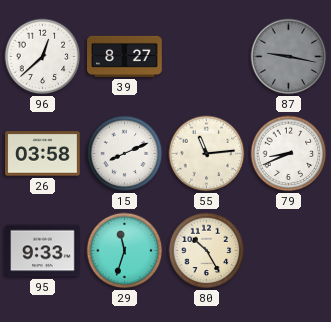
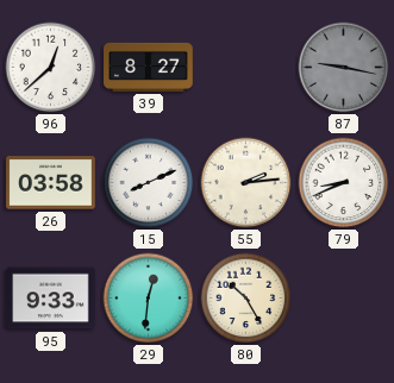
55: 11:14 -> 2:14 (246, 183)
29: 11:33 -> 12:31 (149, 299)
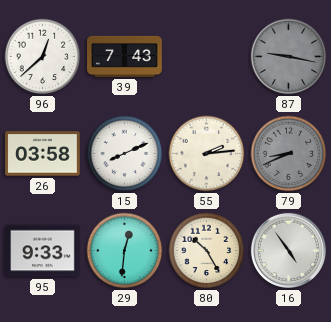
39: 8:27 -> 7:43 (125, 56)
79 dial: white -> grey (289, 154)
16: none -> 4:54 (288, 250)
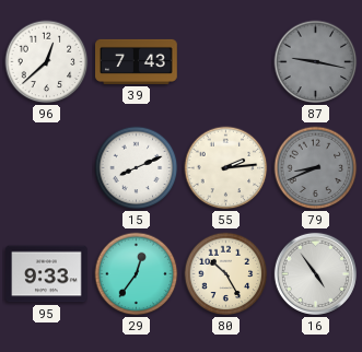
26: 03:58 -> none (43, 154)
29: 12:31 -> 12:36 (137, 274)
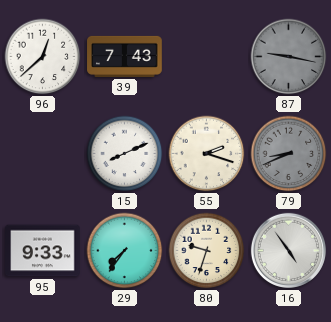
55: 2:14 -> 2:18 (207, 154)
29: 12:36 -> 7:36 (125, 251)
80: 10:25 -> 9:33 (207, 251)
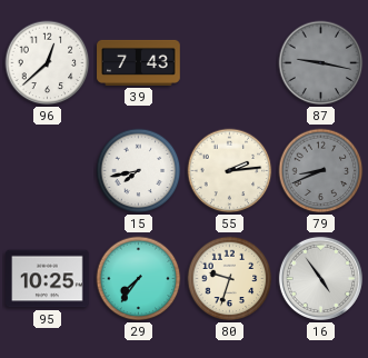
15: 8:11 -> 7:43 (139, 171)
55: 2:18 -> 2:14 (230, 171)
95: 9:33 -> 10:25 (48, 279)
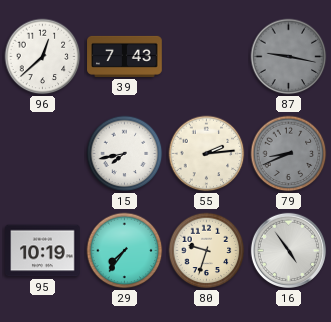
95: 10:25 -> 10:19 (43, 251)
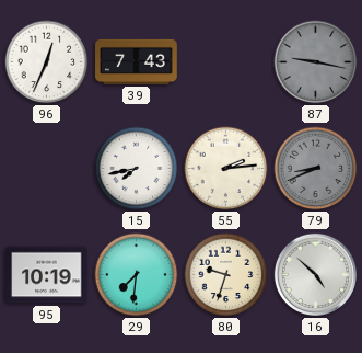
96: 12:38 -> 12:34 (47, 62)
29: 7:36 -> 7:31 (137, 275)
16: 4:54 -> 4:52 (315, 274)
